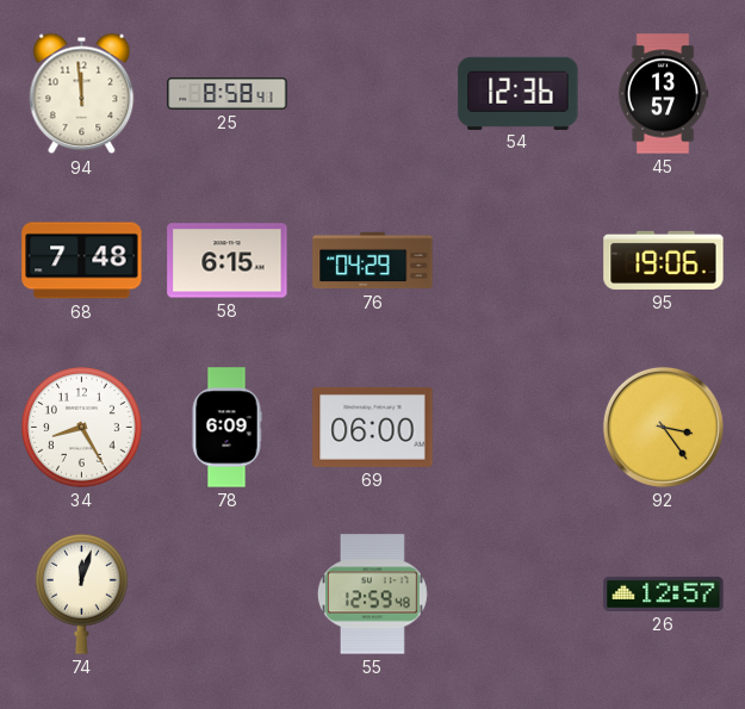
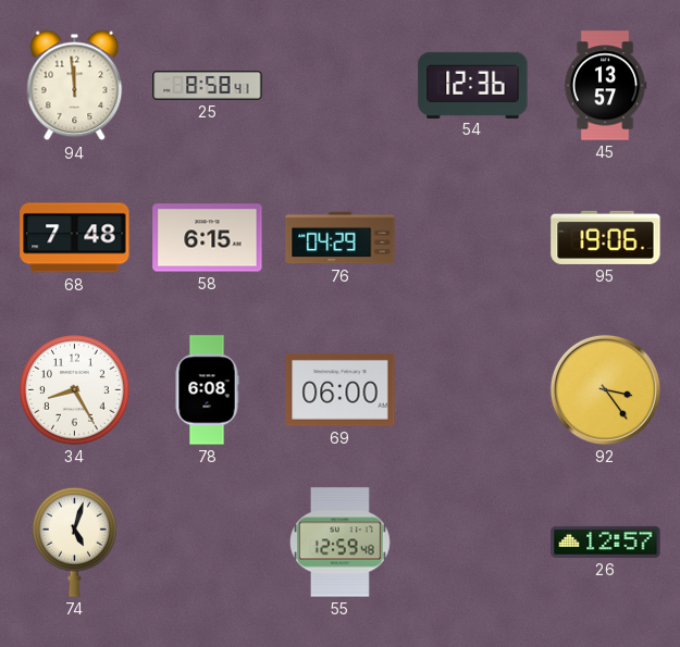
78: 6:09 -> 6:08 (207, 390)
74: 12:03 -> 5:03 (75, 542)
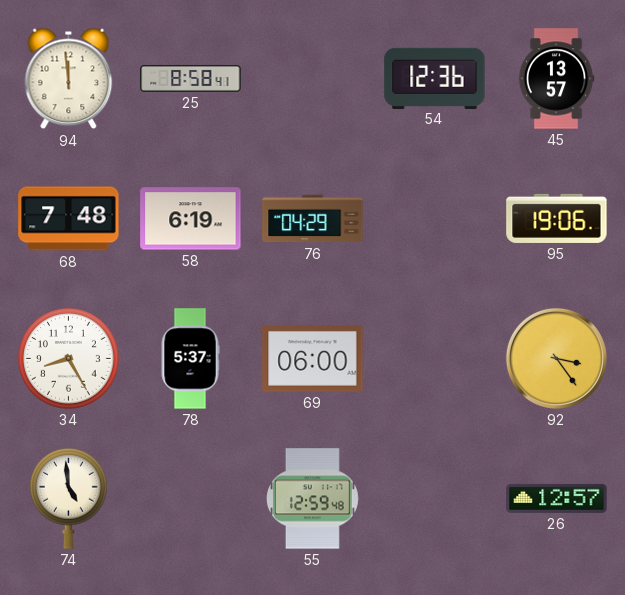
58: 6:15 -> 6:19 (191, 219)
78: 6:08 -> 5:37 (190, 359)
74: 5:03 -> 4:59 (69, 498)
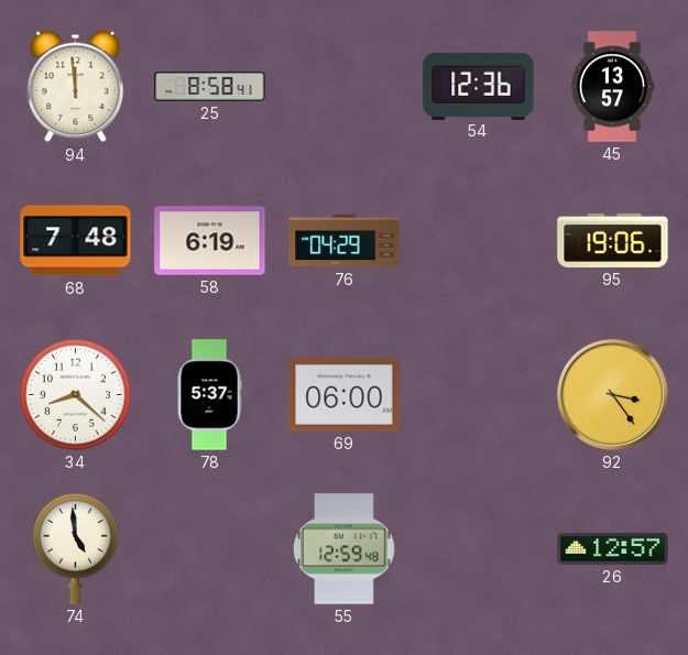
34: 8:25 -> 8:22 (76, 395)
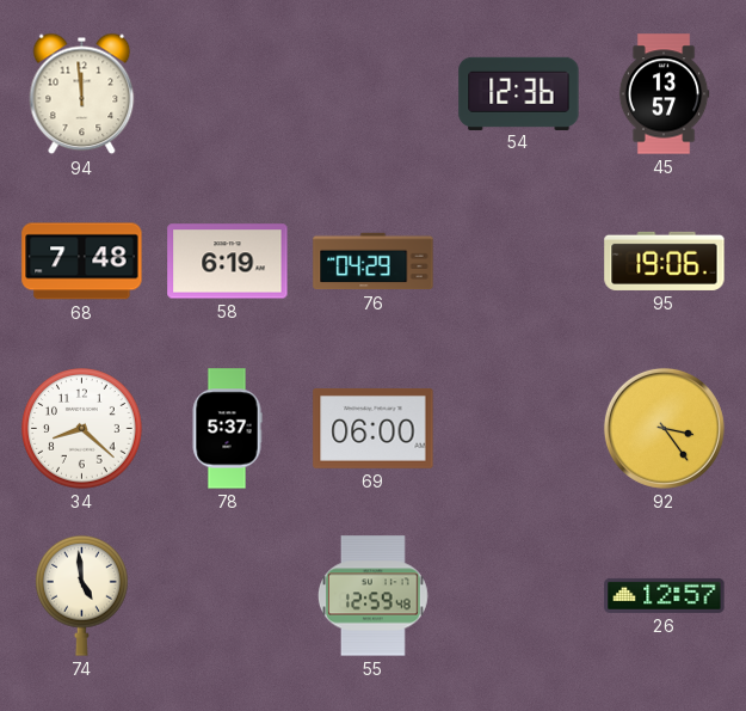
25: 8:58 -> none (210, 86)
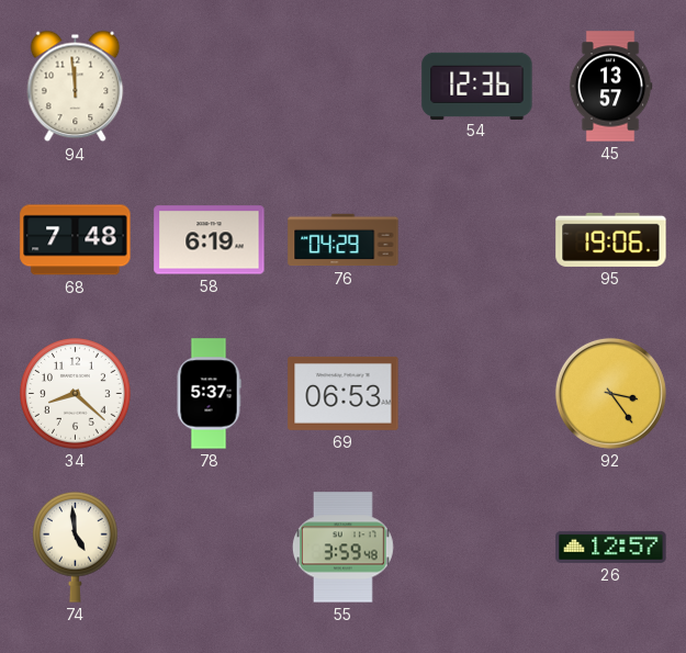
69: 06:00 -> 06:53 (344, 393)
55: 12:59 -> 3:59 (342, 548)
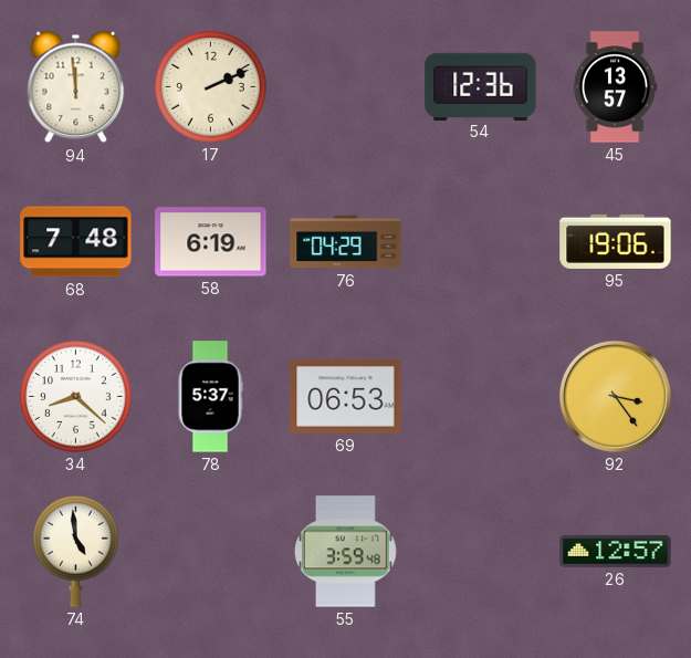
17: none -> 2:11 (211, 87)
